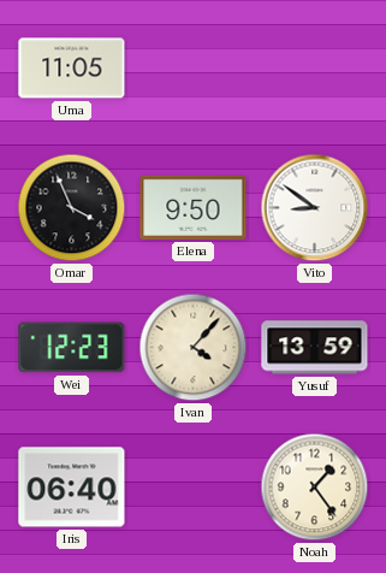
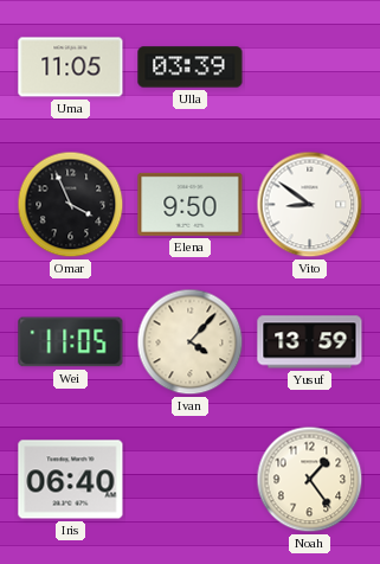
Ulla: none -> 03:39 (191, 68)
Wei: 12:23 -> 11:05 (71, 342)
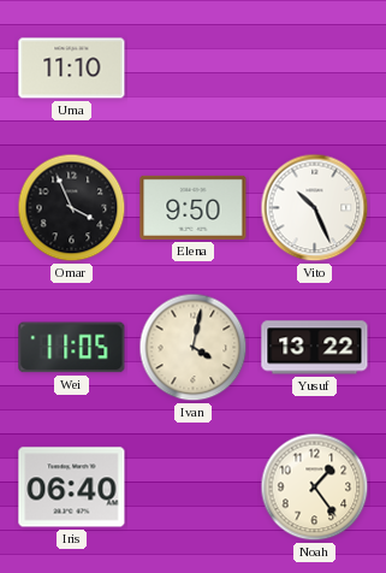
Uma: 11:05 -> 11:10 (72, 69)
Ulla: 03:39 -> none (191, 68)
Vito: 8:51 -> 10:26 (315, 208)
Ivan: 4:07 -> 4:02 (194, 348)
Yusuf: 13:59 -> 13:22 (315, 348)
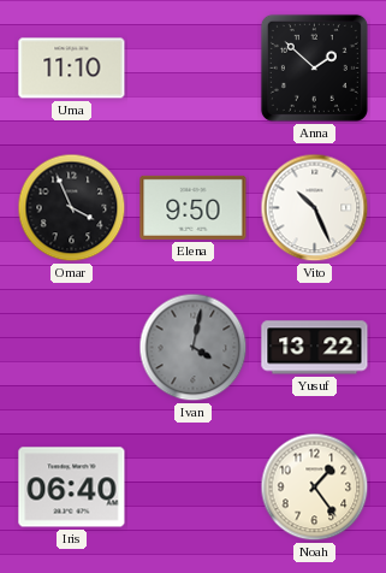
Anna: none -> 1:52 (314, 67)
Wei: 11:05 -> none (72, 348)
Ivan dial: cream -> grey (194, 348)
